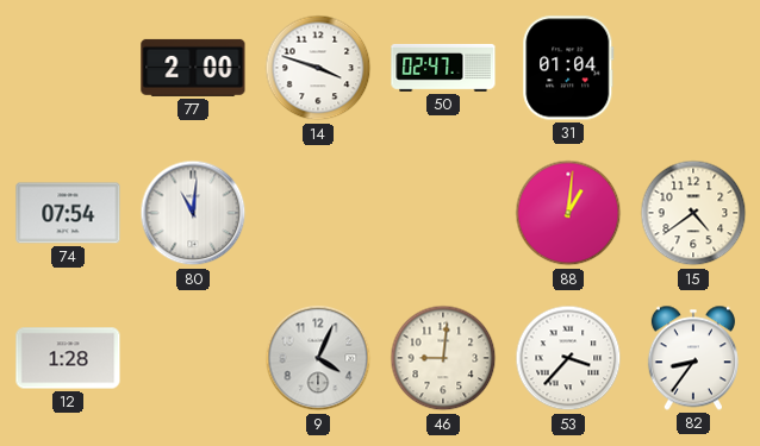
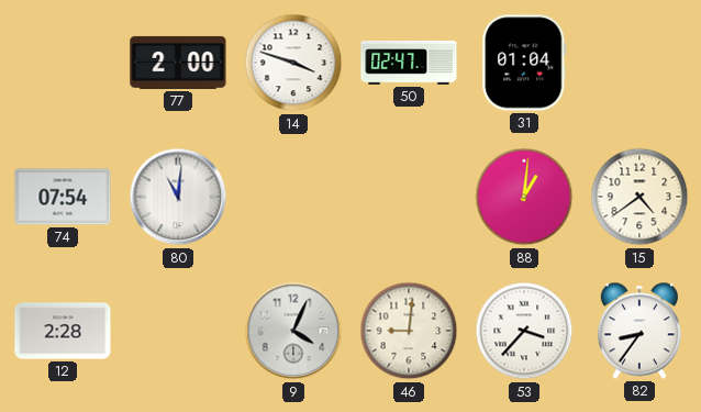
12: 1:28 -> 2:28 (63, 331)
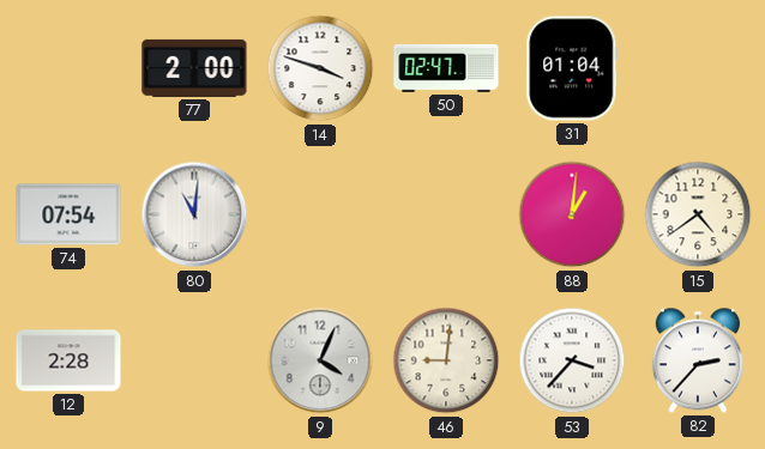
82: 8:36 -> 2:37 (698, 360)
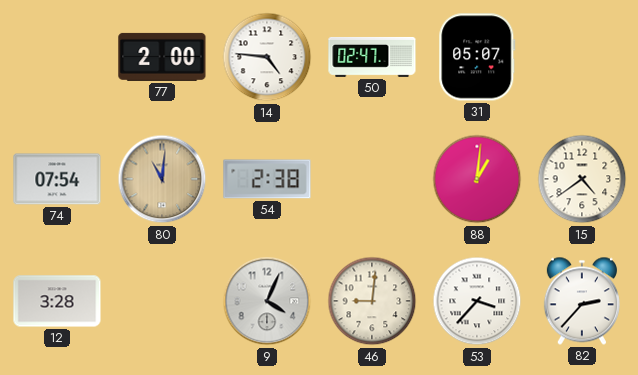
14: 3:48 -> 4:46 (267, 57)
31: 01:04 -> 05:07 (477, 57)
80 dial: white -> champagne (162, 179)
54: none -> 2:38 (267, 179)
12: 2:28 -> 3:28 (57, 301)
